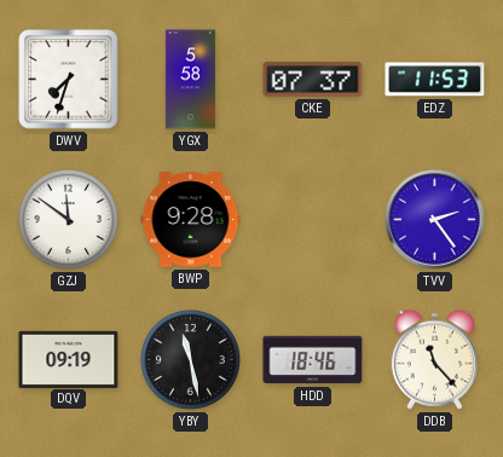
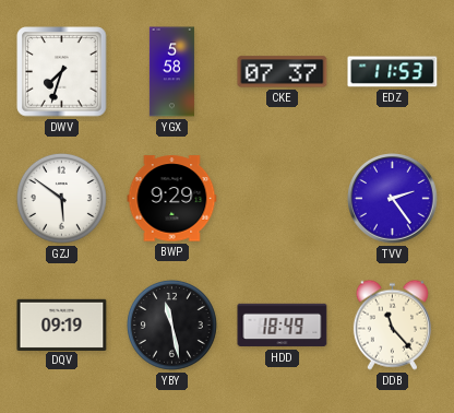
GZJ: 11:51 -> 5:51 (61, 198)
BWP: 9:28 -> 9:29 (172, 199)
HDD: 18:46 -> 18:49 (283, 326)
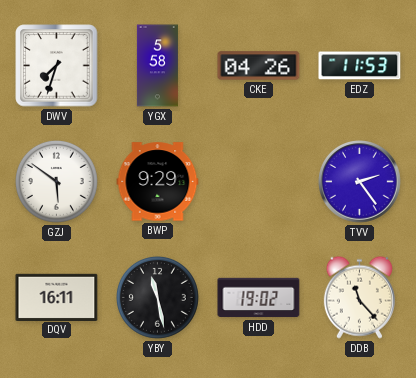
CKE: 07:37 -> 04:26 (259, 66)
DQV: 09:19 -> 16:11 (57, 297)
HDD: 18:49 -> 19:02 (259, 298)
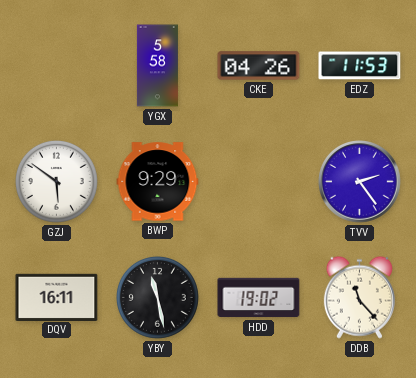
DWV: 7:33 -> none (57, 66)
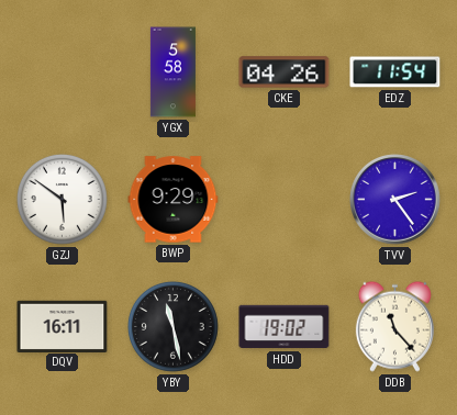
EDZ: 11:53 -> 11:54 (395, 72)
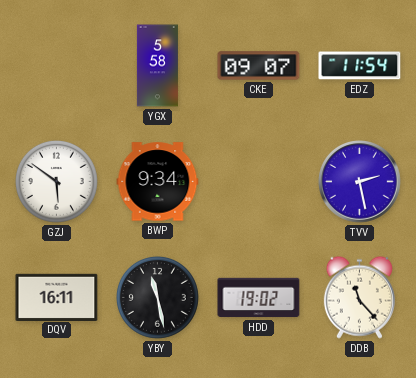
CKE: 04:26 -> 09:07 (259, 66)
BWP: 9:29 -> 9:34 (158, 182)
TVV: 2:24 -> 2:28 (360, 182)
